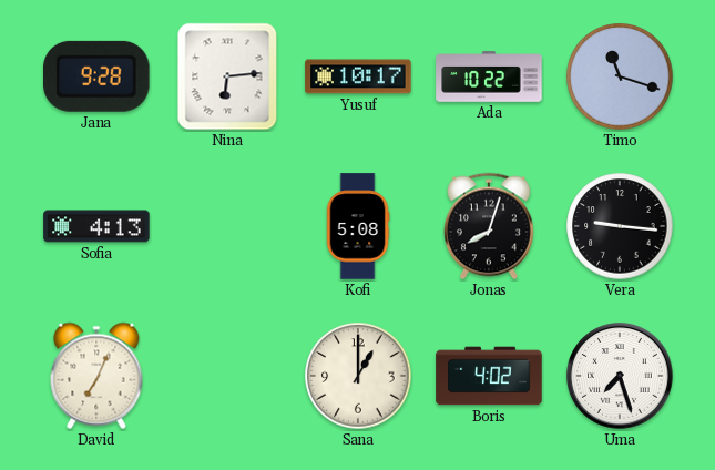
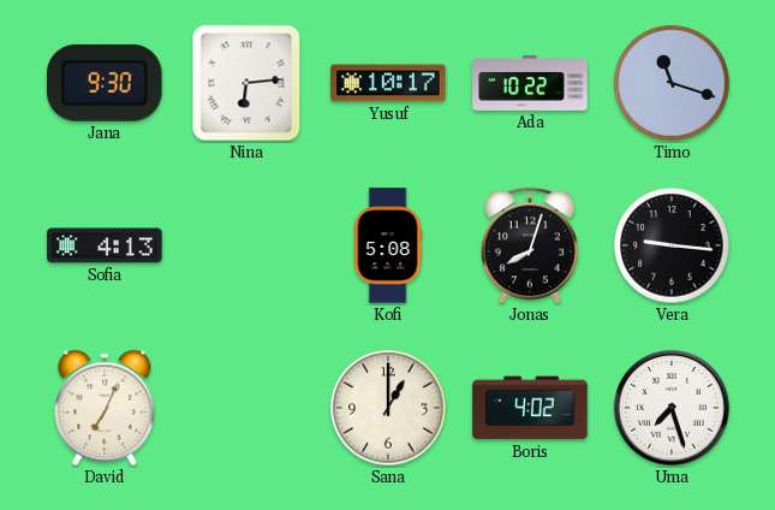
Jana: 9:28 -> 9:30 (106, 83)
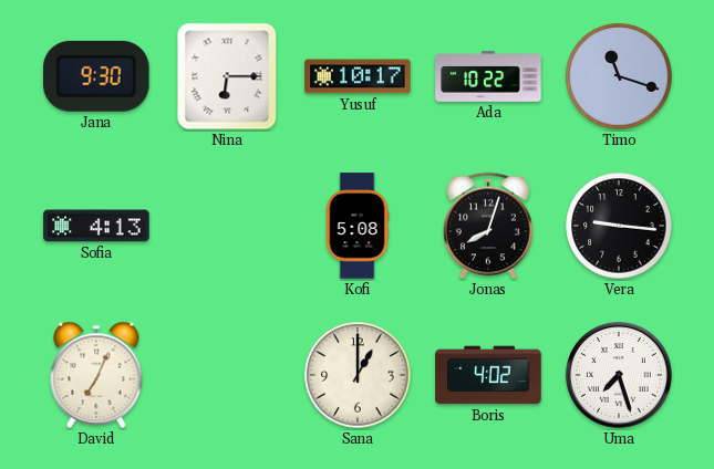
Nina: 6:14 -> 6:15 (227, 76)
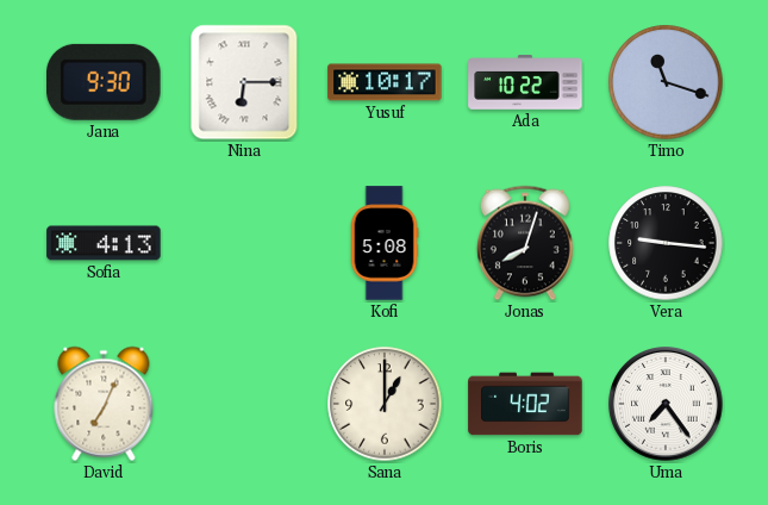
Uma: 7:27 -> 7:24 (666, 404)
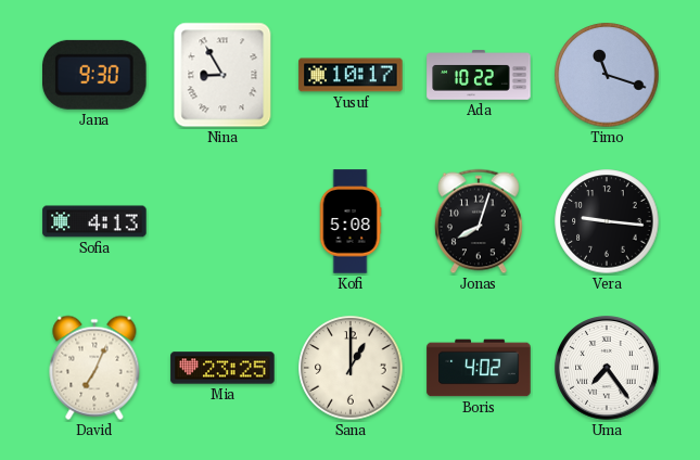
Nina: 6:15 -> 8:55 (222, 75)
Mia: none -> 23:25 (222, 368)
